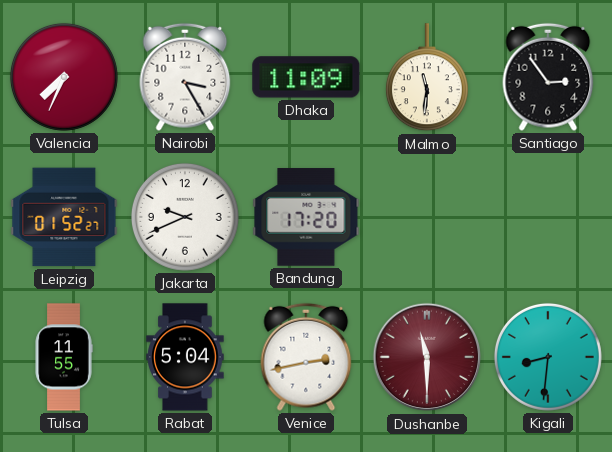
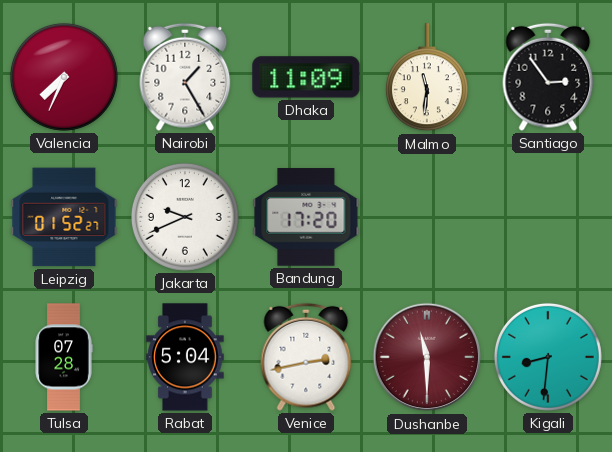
Nairobi: 3:25 -> 1:25 (185, 77)
Tulsa: 11:55 -> 07:28 (64, 357)
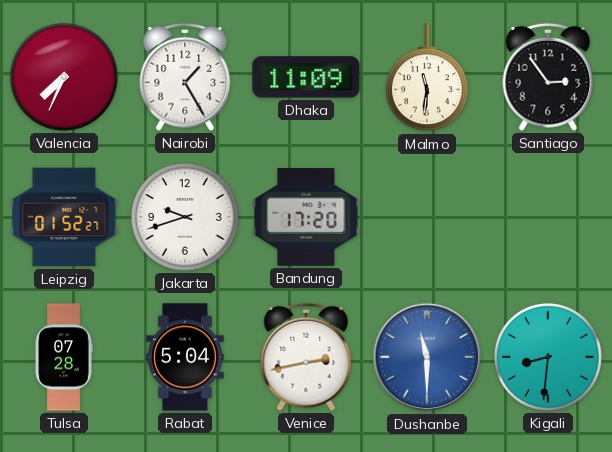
Jakarta: 9:41 -> 9:42 (185, 217)
Dushanbe dial: burgundy -> blue (427, 357)
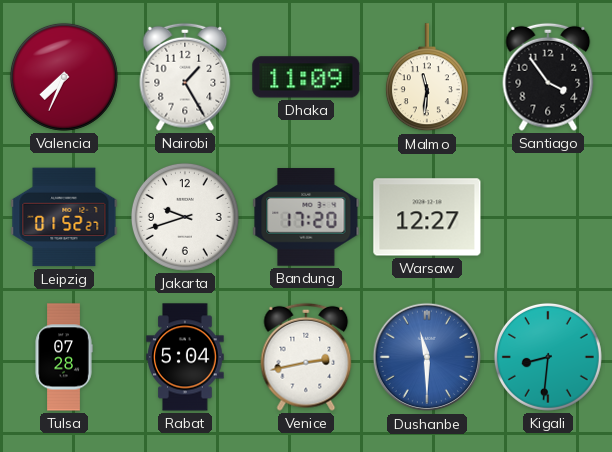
Santiago: 2:54 -> 3:54 (548, 77)
Warsaw: none -> 12:27 (427, 217)
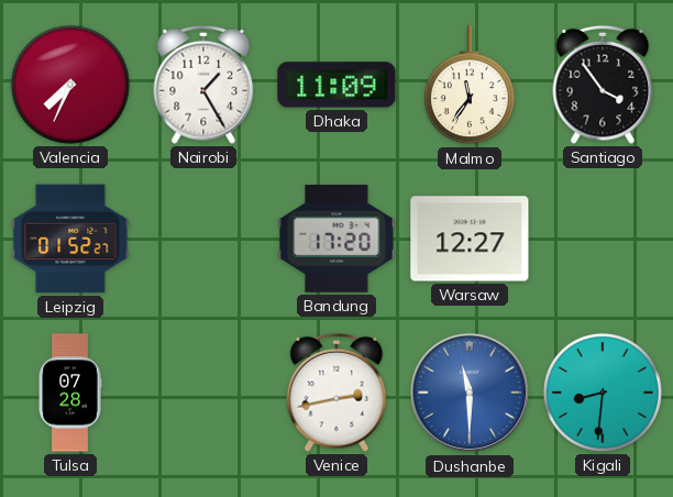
Malmo: 11:31 -> 11:36 (470, 86)
Jakarta: 9:42 -> none (185, 217)
Rabat: 5:04 -> none (185, 357)
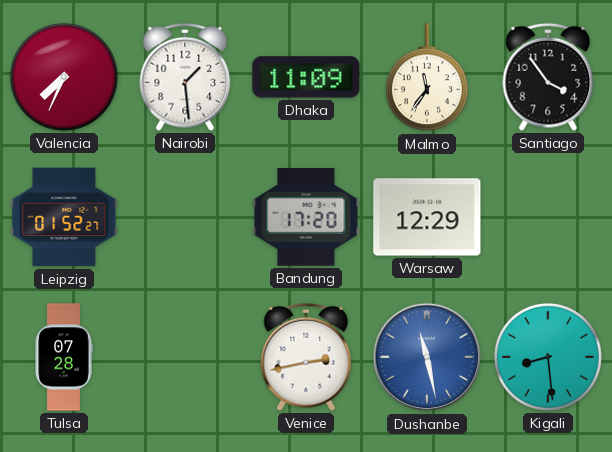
Nairobi: 1:25 -> 1:29 (185, 77)
Warsaw: 12:27 -> 12:29 (427, 217)
Dushanbe: 11:30 -> 11:28 (427, 357)
Kigali: 8:31 -> 8:29 (548, 357)
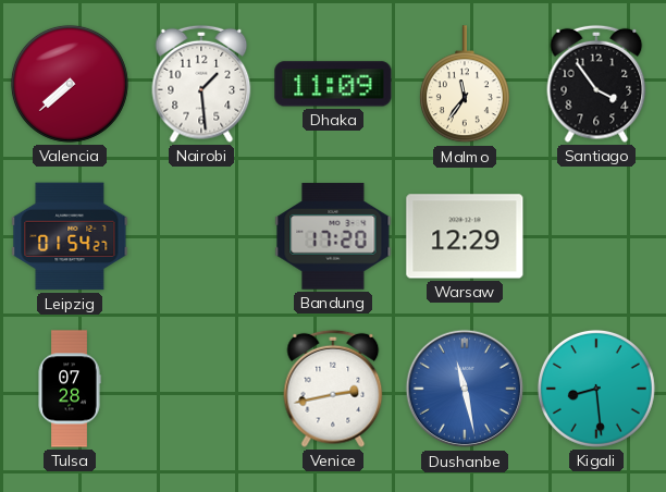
Valencia: 7:34 -> 7:38 (70, 84)
Leipzig: 01:52 -> 01:54 (70, 236)
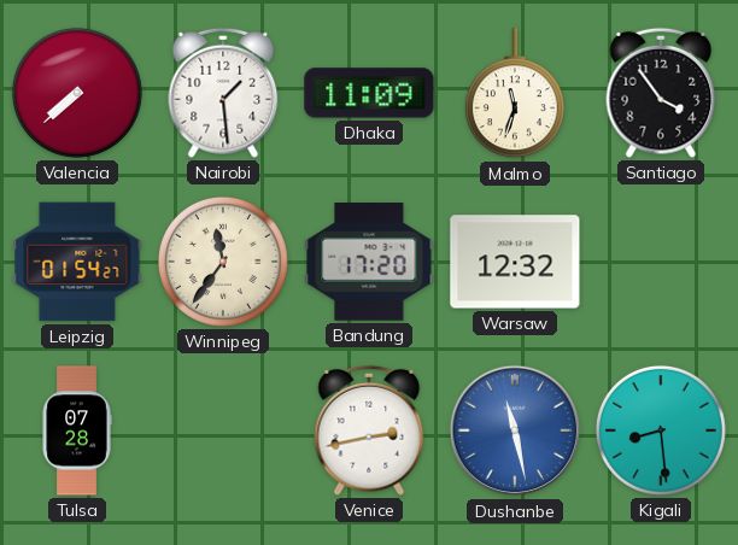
Malmo: 11:36 -> 11:33 (515, 94)
Winnipeg: none -> 11:36 (223, 262)
Warsaw: 12:29 -> 12:32 (515, 262)
